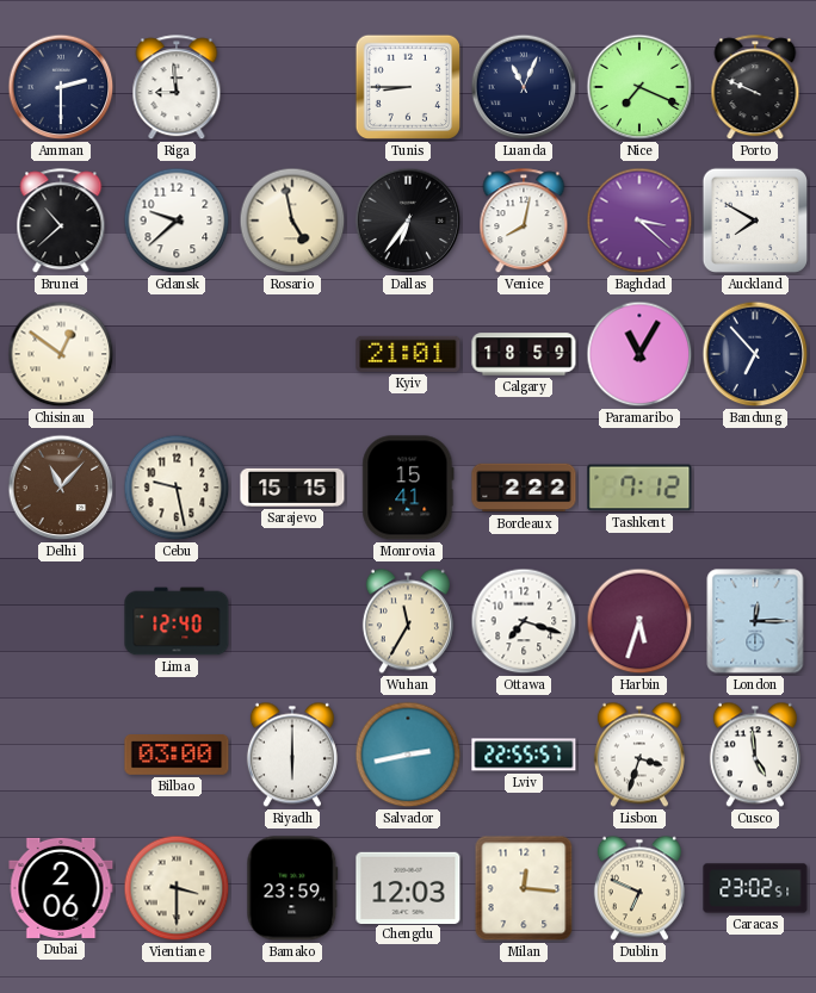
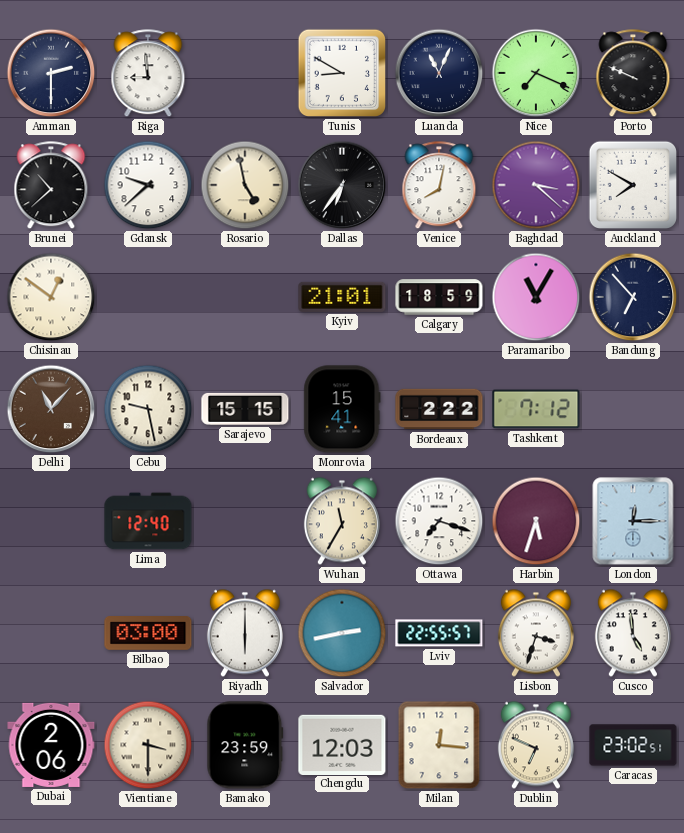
Tunis: 8:45 -> 8:50 (342, 73)
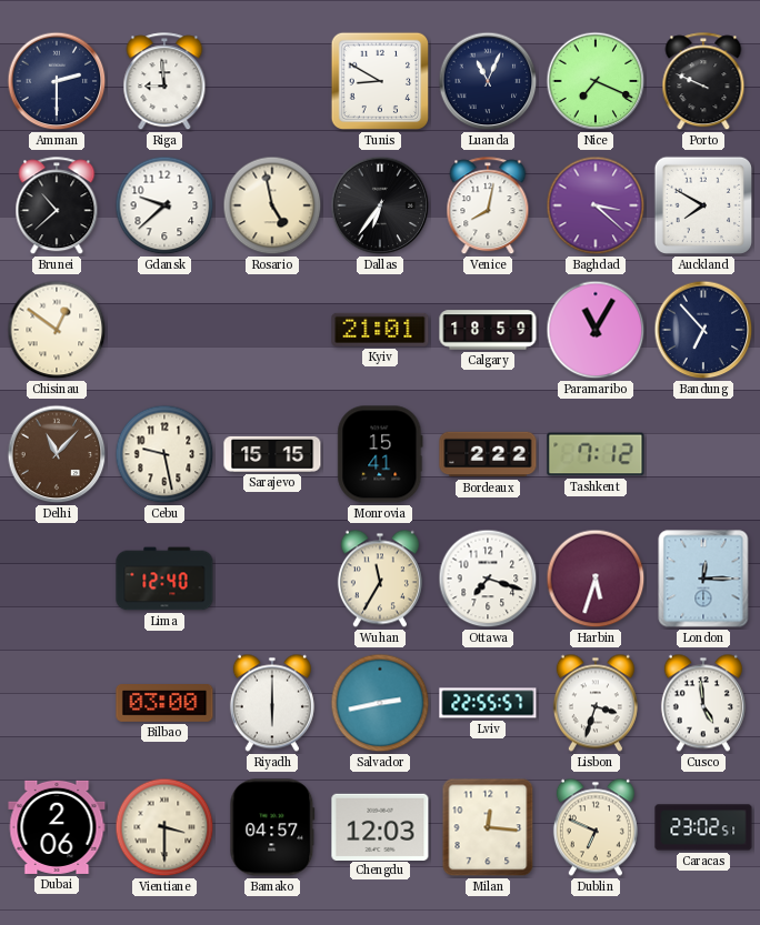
Bamako: 23:59 -> 04:57 (272, 827)
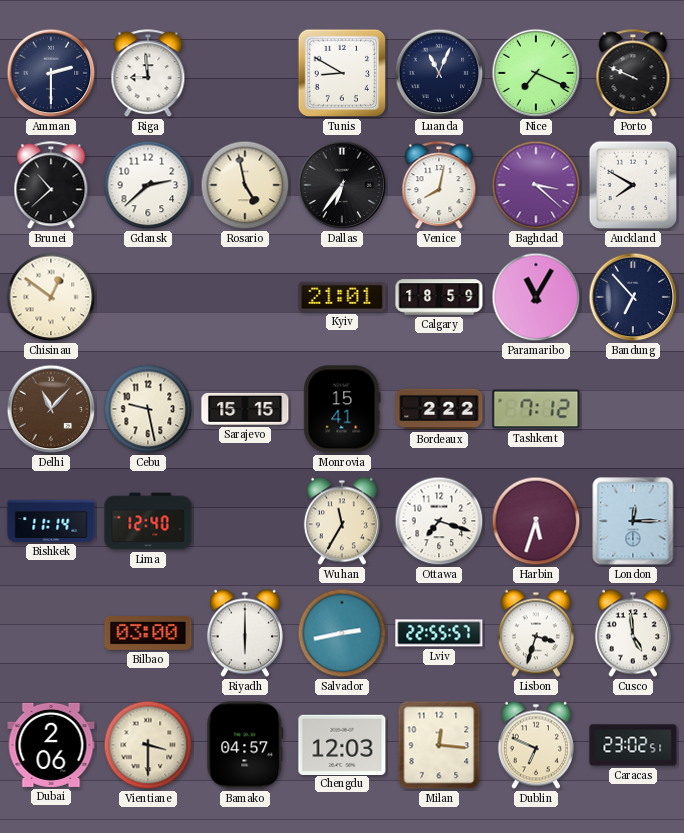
Gdansk: 9:38 -> 2:38 (148, 185)
Bishkek: none -> 11:14 (51, 521)
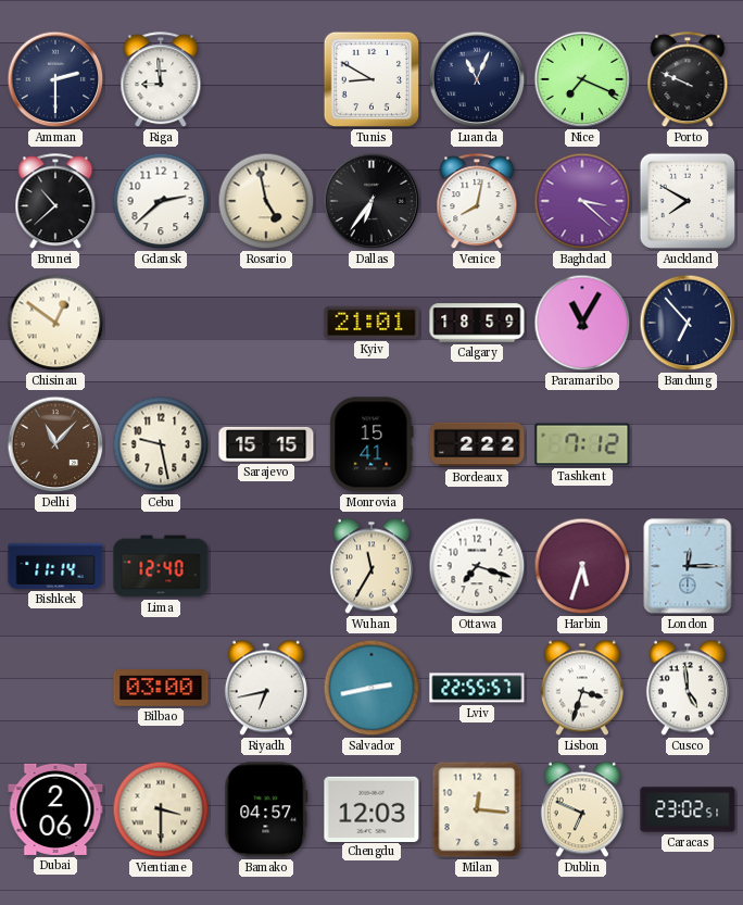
Riyadh: 6:00 -> 6:43 (266, 688)
